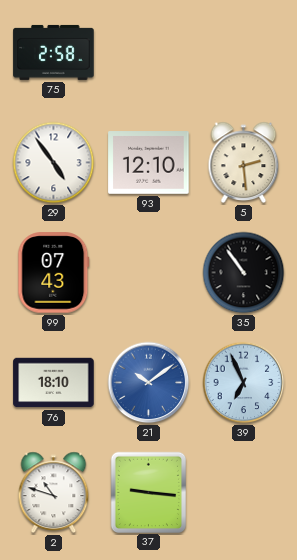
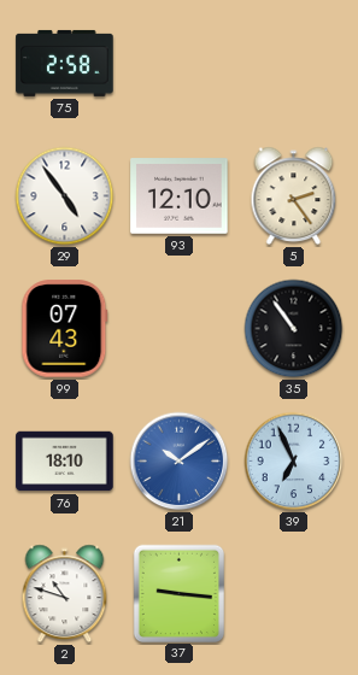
5: 2:29 -> 2:24 (294, 196)
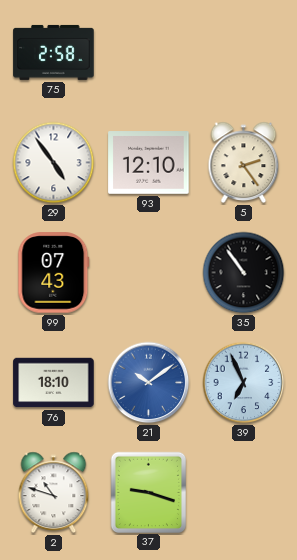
37: 9:16 -> 9:18 (148, 492)
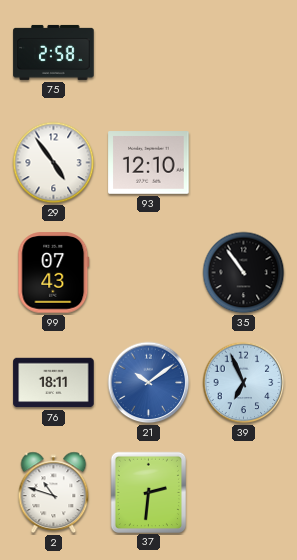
5: 2:24 -> none (244, 163)
76: 18:10 -> 18:11 (54, 383)
37: 9:18 -> 2:31 (148, 492)
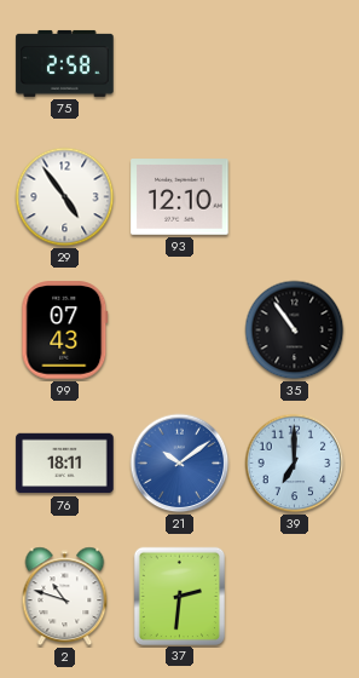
39: 6:56 -> 7:00 (295, 464)
